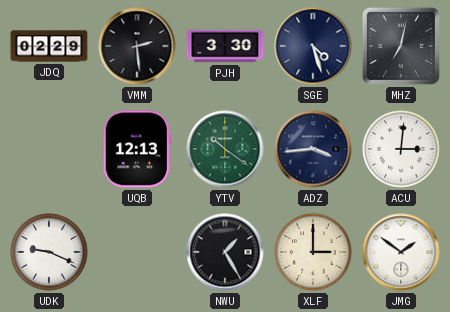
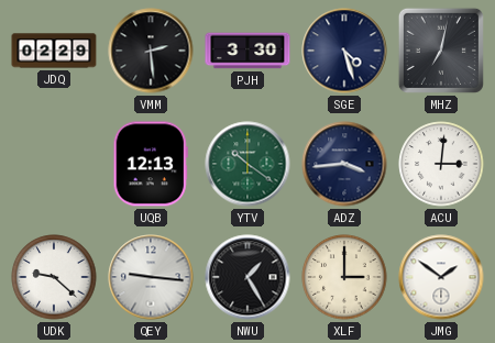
UDK: 9:19 -> 9:22 (54, 277)
QEY: none -> 9:16 (151, 277)
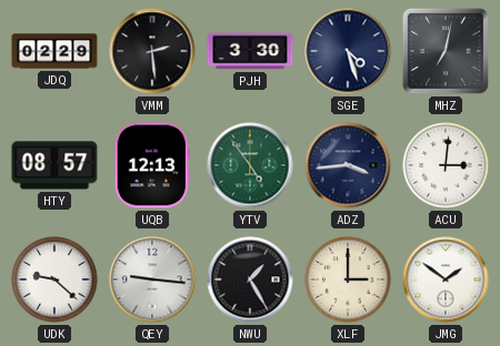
HTY: none -> 08:57 (54, 165)
YTV: 10:21 -> 4:54 (250, 165)
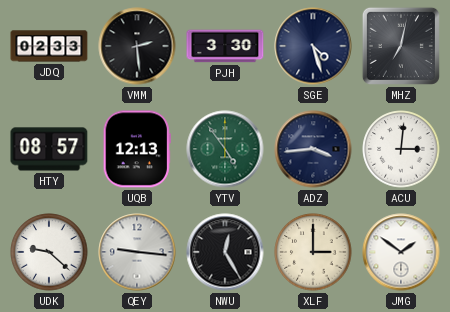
JDQ: 02:29 -> 02:33 (49, 46)
NWU: 1:25 -> 12:25 (225, 252)
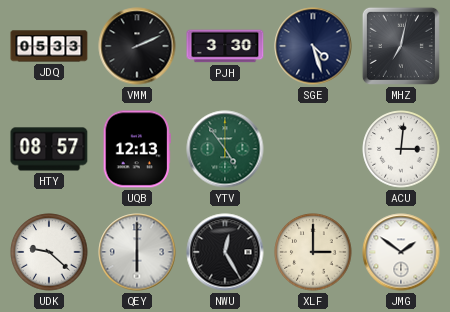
JDQ: 02:33 -> 05:33 (49, 46)
VMM: 2:29 -> 2:11 (137, 46)
ADZ: 3:44 -> none (313, 149)
QEY: 9:16 -> 6:00 (137, 252)
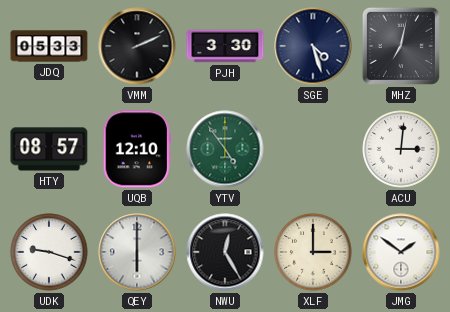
UQB: 12:13 -> 12:10 (137, 149)
UDK: 9:22 -> 9:18 (49, 252)
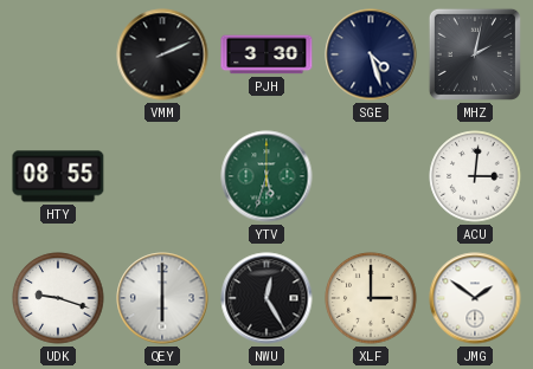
JDQ: 05:33 -> none (49, 46)
MHZ: 7:02 -> 2:02 (475, 54)
HTY: 08:57 -> 08:55 (58, 176)
UQB: 12:10 -> none (137, 149)
YTV: 4:54 -> 5:33 (266, 176)
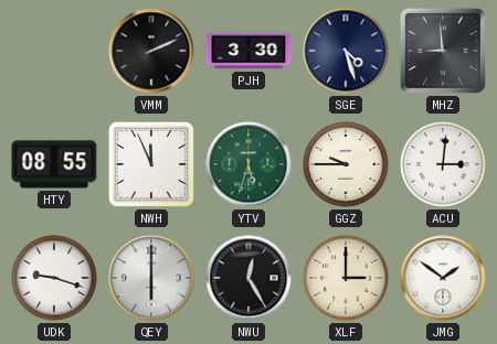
MHZ: 2:02 -> 8:59 (443, 51)
NWH: none -> 11:56 (151, 164)
GGZ: none -> 9:45 (346, 164)
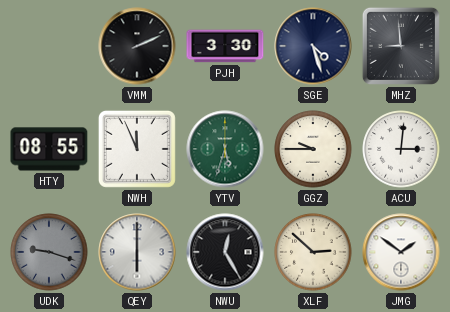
UDK dial: white -> grey (49, 252)
XLF: 3:00 -> 2:52 (313, 252)
